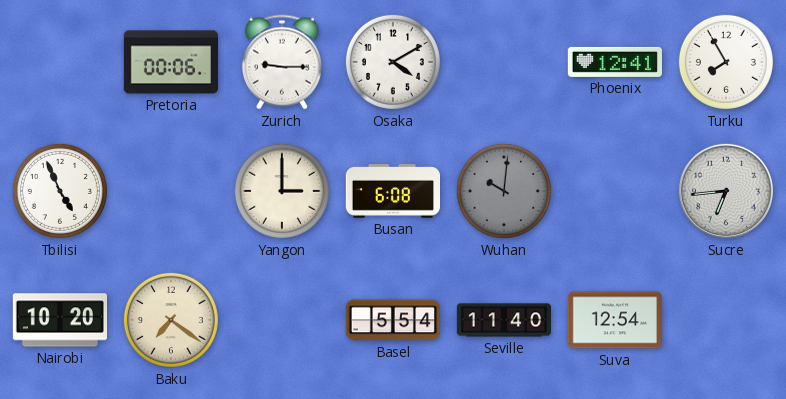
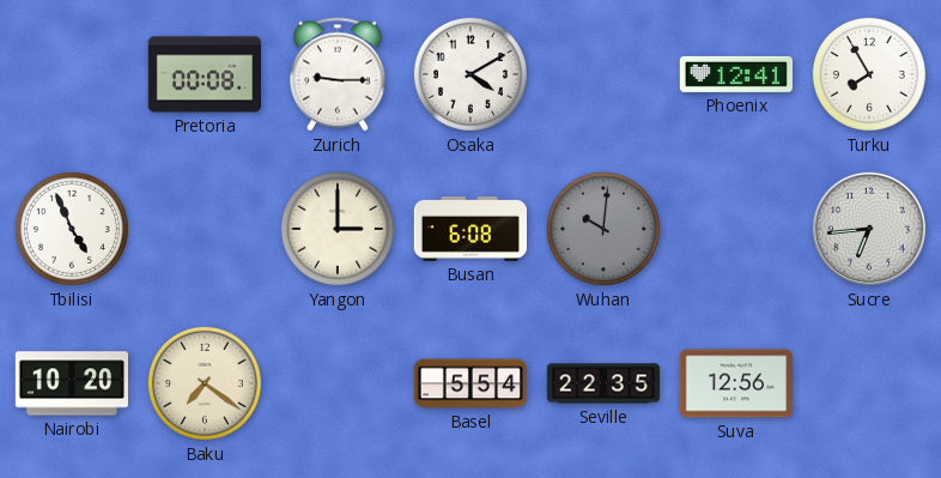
Pretoria: 00:06 -> 00:08 (204, 74)
Seville: 11:40 -> 22:35 (602, 383)
Suva: 12:54 -> 12:56 (735, 383)
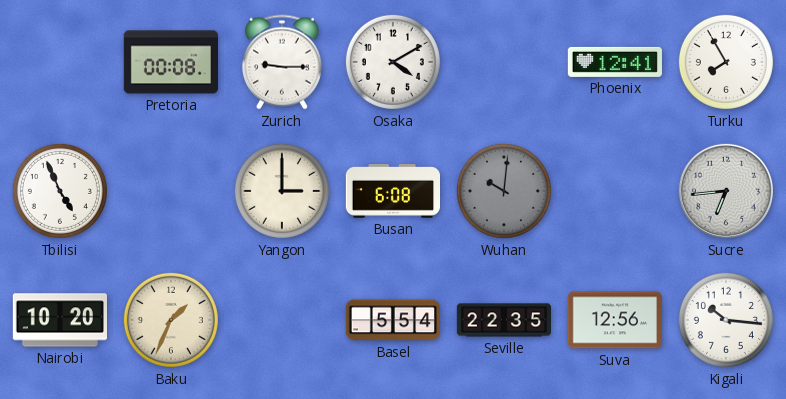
Baku: 7:21 -> 1:34 (171, 320)
Kigali: none -> 10:16 (726, 320)
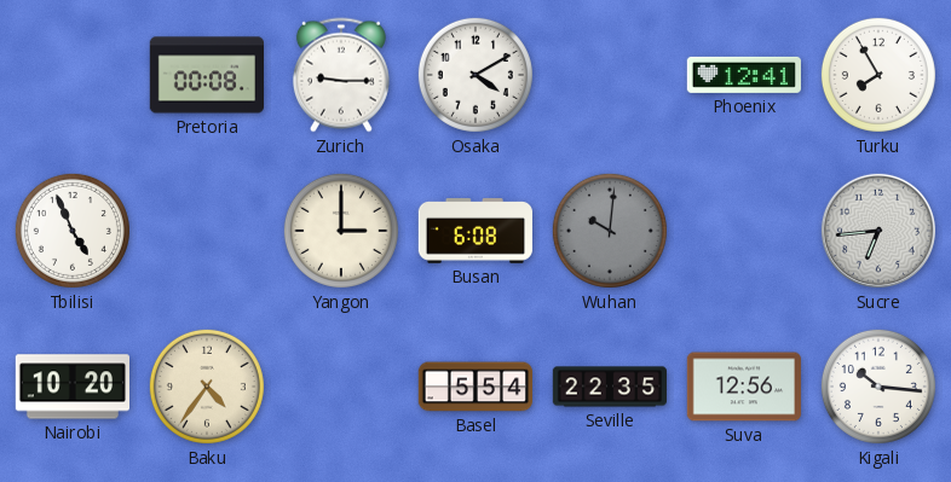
Baku: 1:34 -> 4:36 (207, 387)
